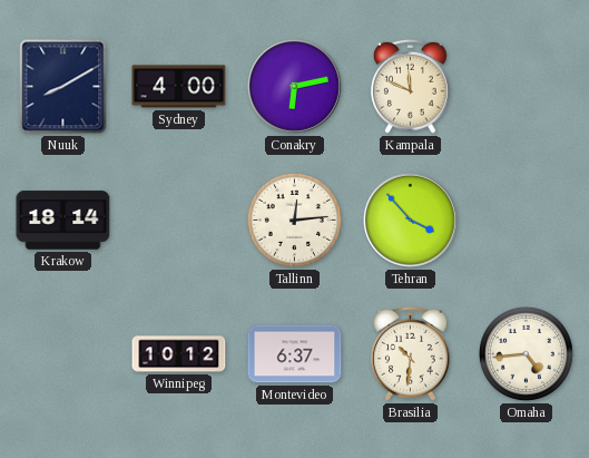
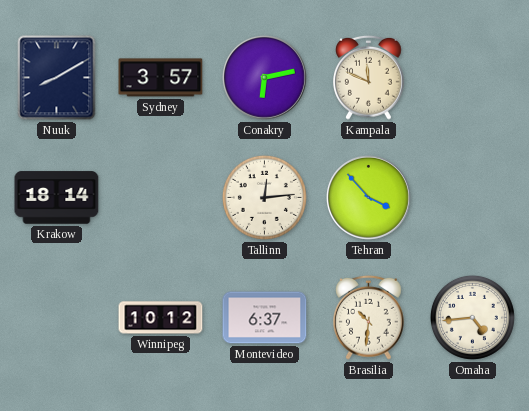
Sydney: 4:00 -> 3:57 (161, 78)
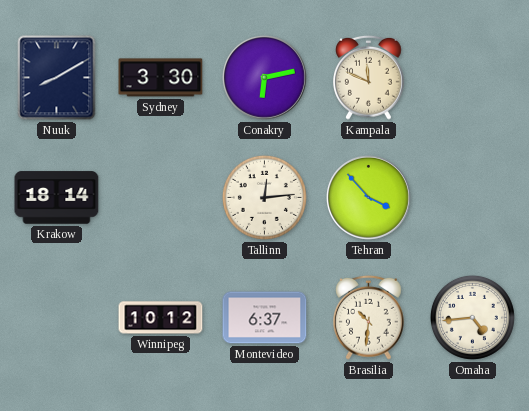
Sydney: 3:57 -> 3:30 (161, 78)
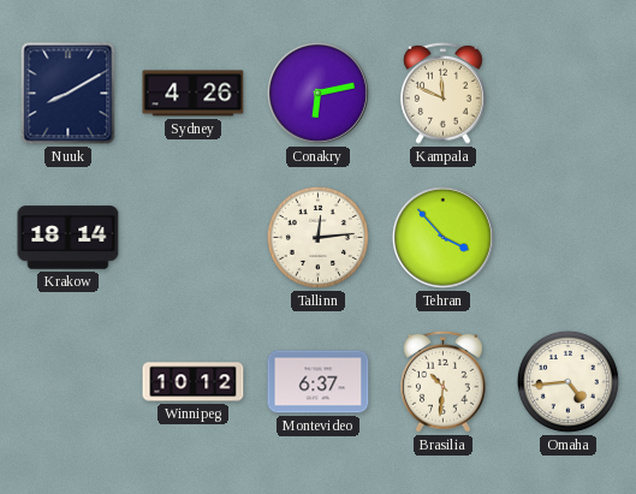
Sydney: 3:30 -> 4:26 (194, 94)
